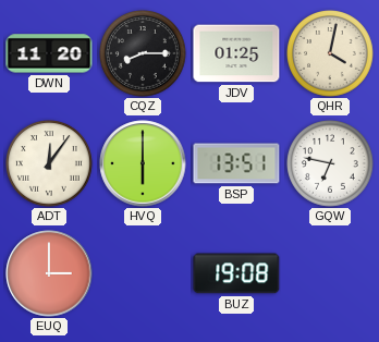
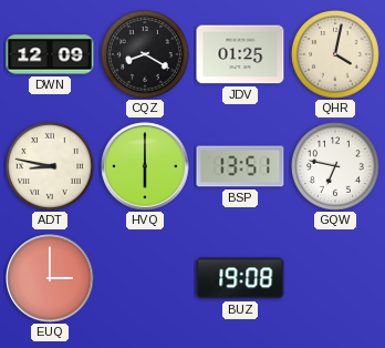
DWN: 11:20 -> 12:09 (50, 54)
CQZ: 8:15 -> 8:20 (146, 55)
ADT: 12:06 -> 8:47 (51, 167)
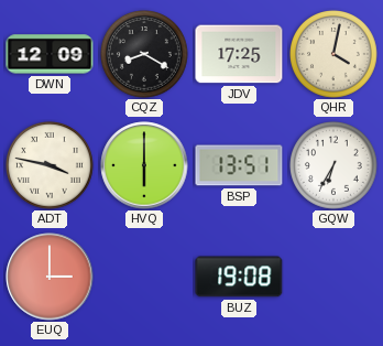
JDV: 01:25 -> 17:25 (239, 54)
ADT: 8:47 -> 3:47 (51, 166)
GQW: 6:47 -> 6:35 (335, 166)
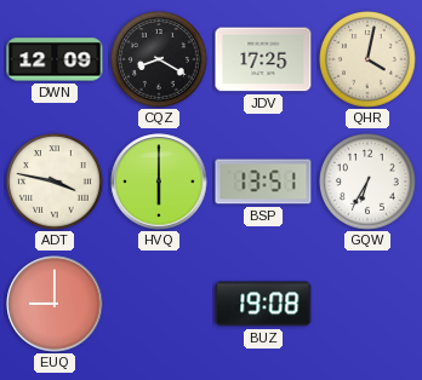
EUQ: 3:00 -> 9:00 (55, 304)
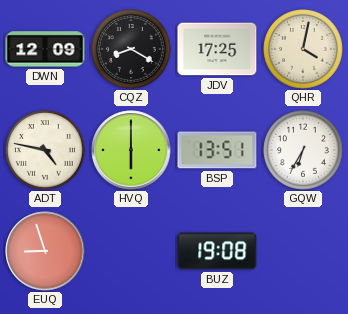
ADT: 3:47 -> 4:47 (46, 151)
EUQ: 9:00 -> 8:57 (45, 251)
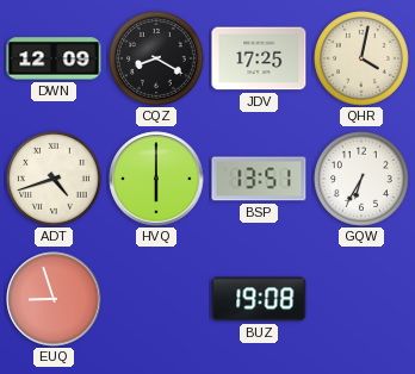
ADT: 4:47 -> 4:42 (55, 180)
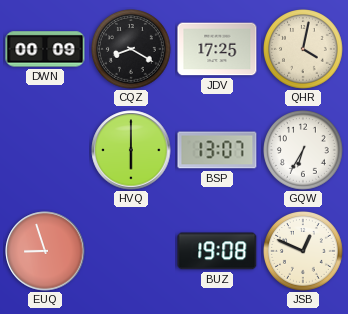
DWN: 12:09 -> 00:09 (45, 49)
ADT: 4:42 -> none (55, 180)
BSP: 13:51 -> 13:07 (217, 150)
JSB: none -> 12:49 (304, 252)
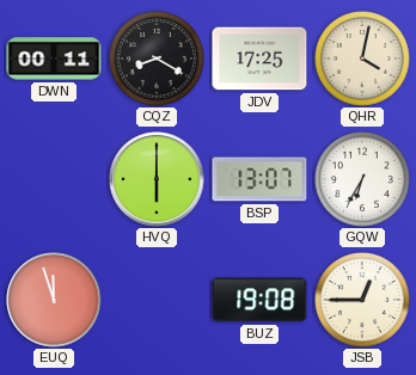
DWN: 00:09 -> 00:11 (54, 59)
EUQ: 8:57 -> 11:57 (54, 300)
JSB: 12:49 -> 12:45 (363, 301)
